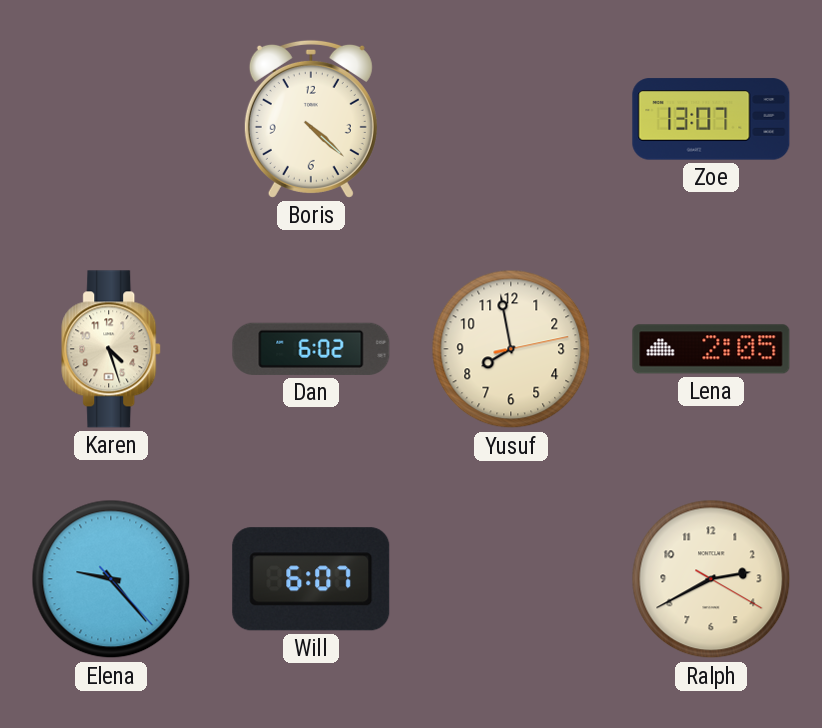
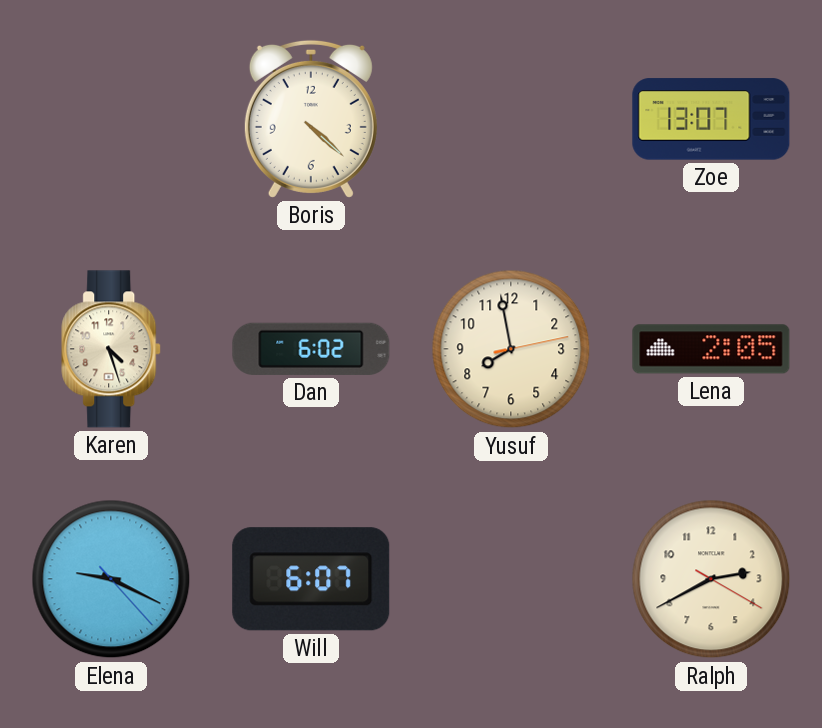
Elena: 9:23 -> 9:19 (111, 579)
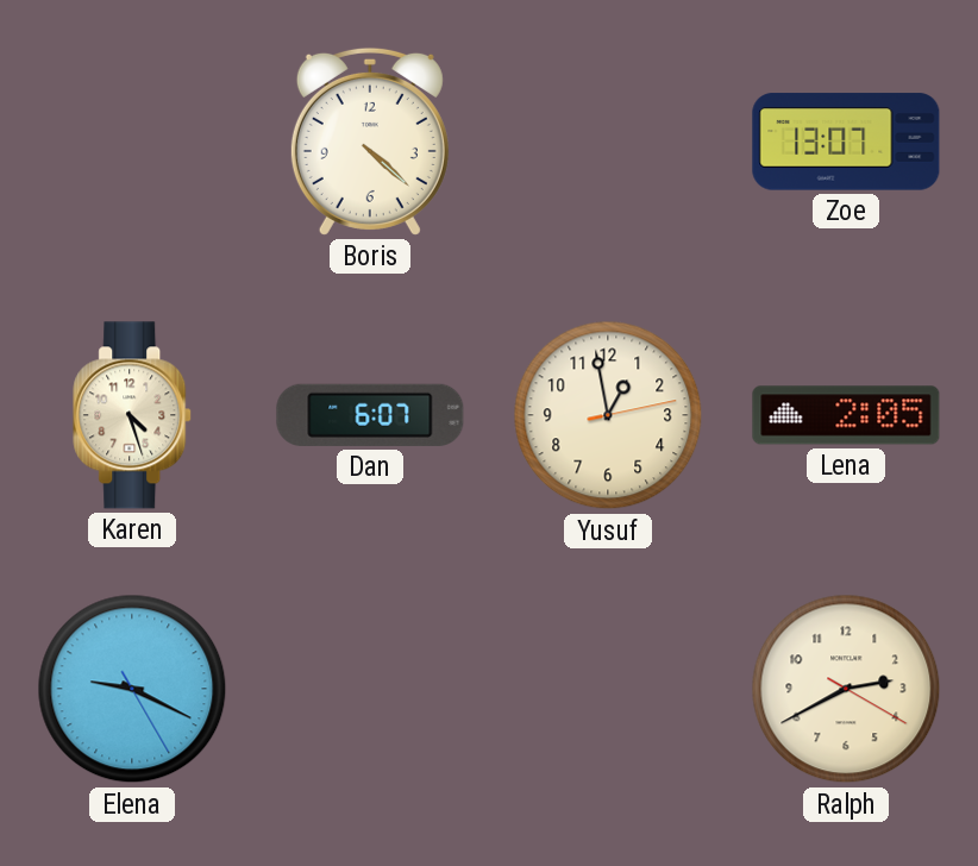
Dan: 6:02 -> 6:07 (370, 415)
Yusuf: 7:58 -> 12:58 (608, 415)
Elena: 9:19:23 -> 9:19:25 (132, 689)
Will: 6:07 -> none (311, 579)
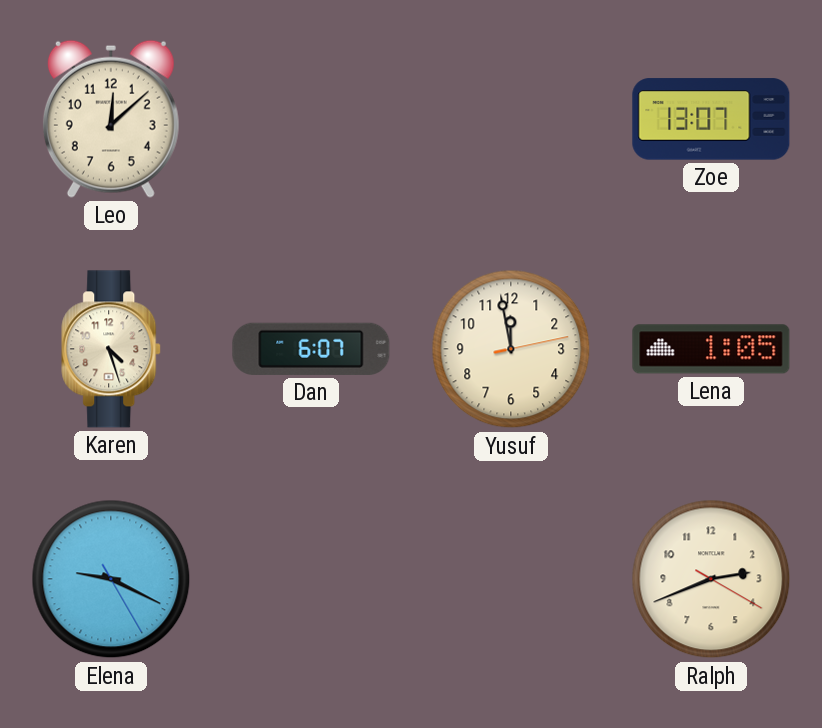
Leo: none -> 12:08 (111, 119)
Boris: 4:22 -> none (370, 142)
Yusuf: 12:58 -> 11:58 (511, 349)
Lena: 2:05 -> 1:05 (711, 349)
Ralph: 2:40 -> 2:41 (711, 579)
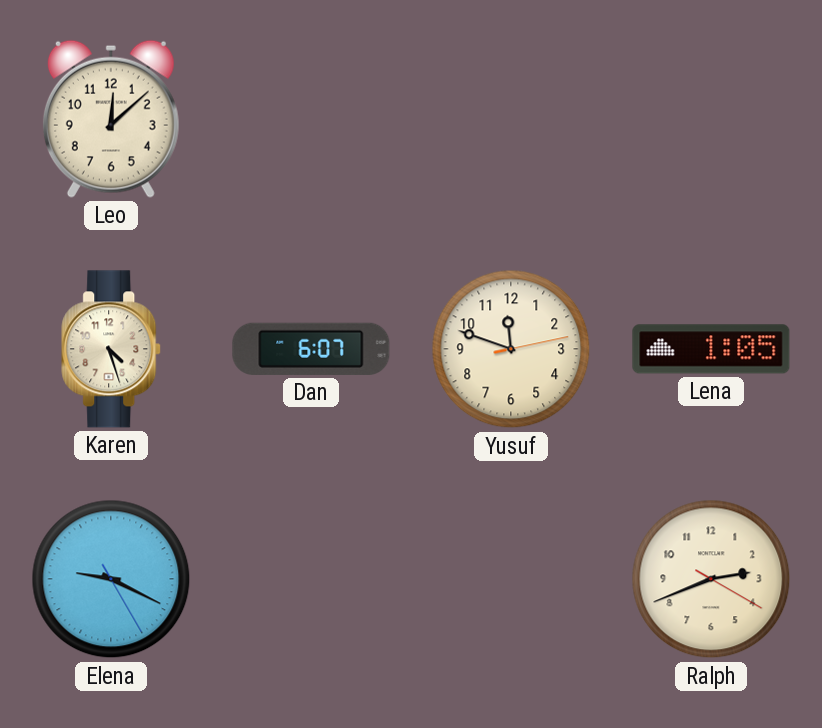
Zoe: 13:07 -> none (711, 119)
Yusuf: 11:58 -> 11:48 (511, 349)
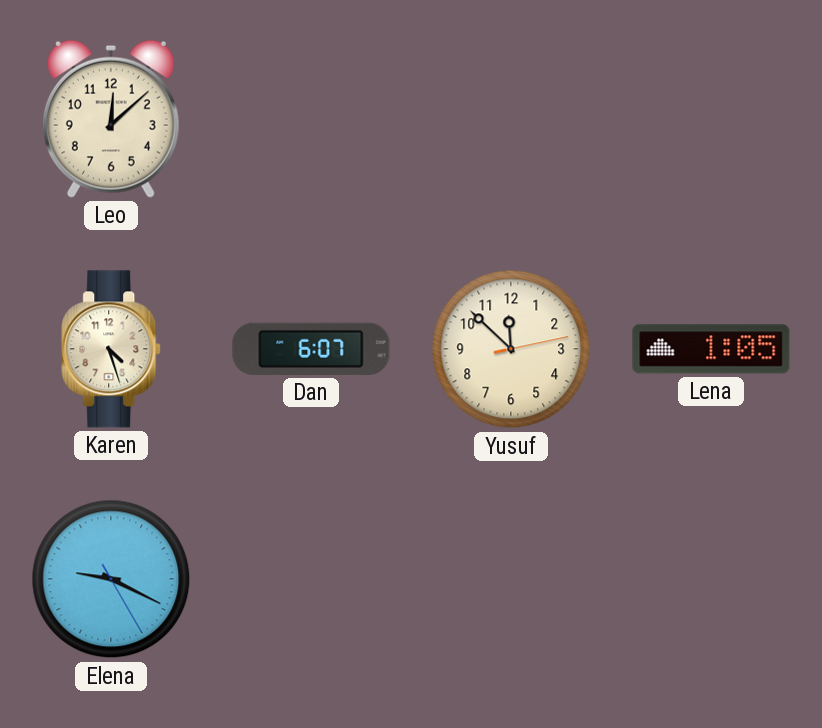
Yusuf: 11:48 -> 11:52 (511, 349)
Ralph: 2:41 -> none (711, 579)
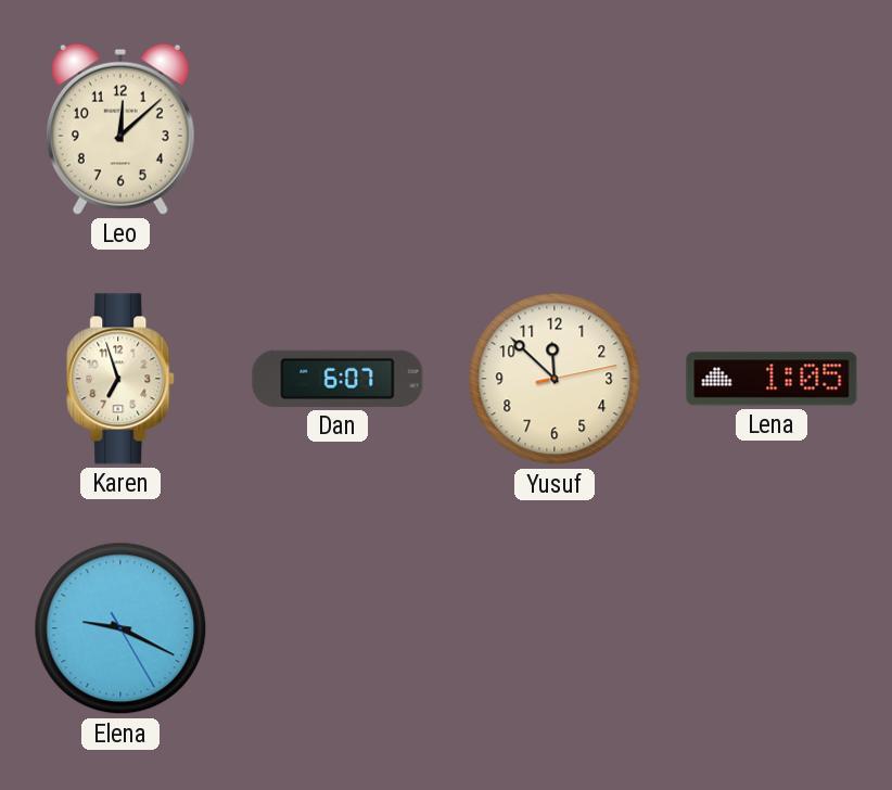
Karen: 4:27 -> 6:57 (122, 379)
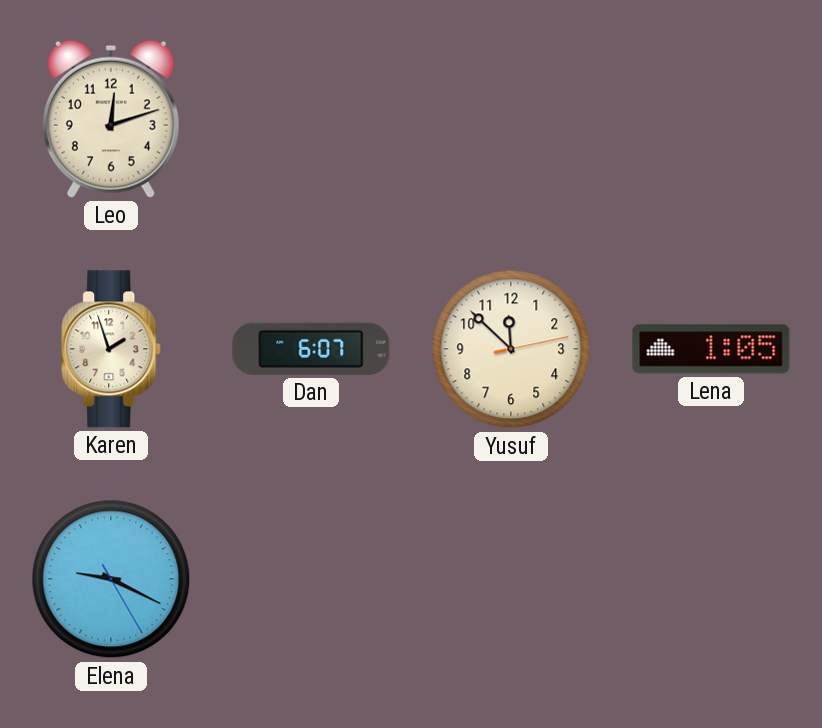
Leo: 12:08 -> 12:12 (111, 119)
Karen: 6:57 -> 1:57 (112, 349)
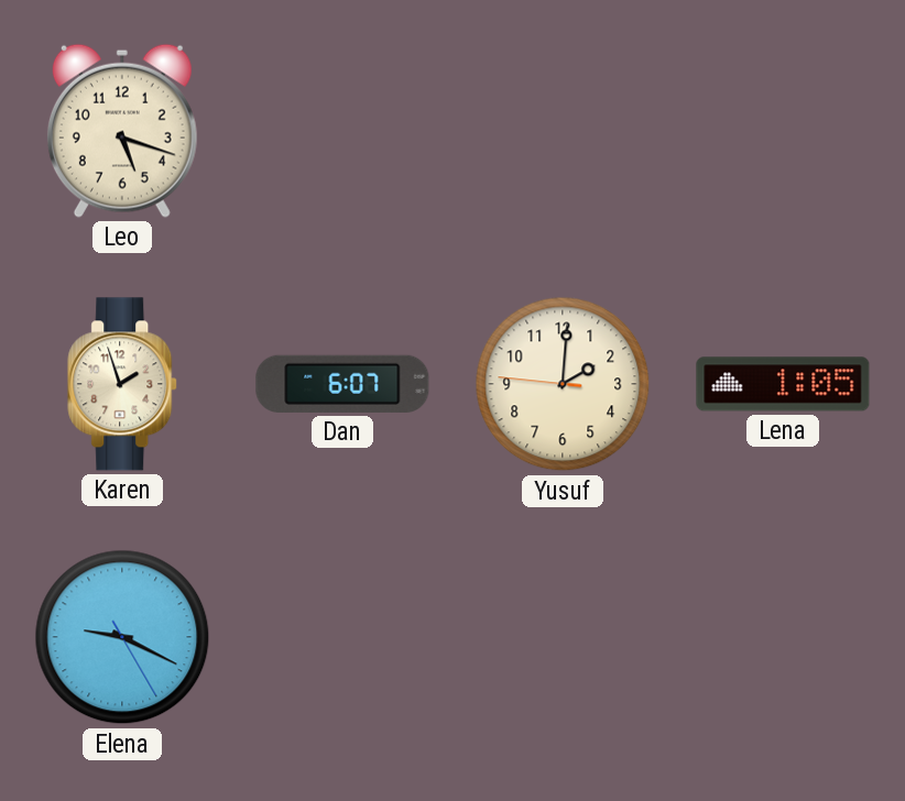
Leo: 12:12 -> 5:18 (122, 131)
Yusuf: 11:52 -> 2:00 (563, 384)
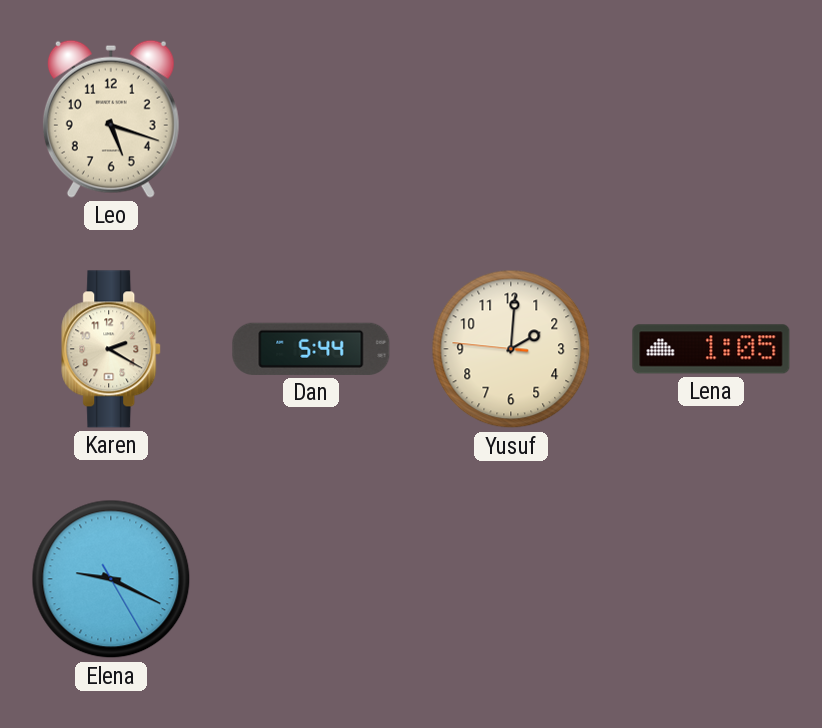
Karen: 1:57 -> 2:20 (112, 349)
Dan: 6:07 -> 5:44 (311, 349)
